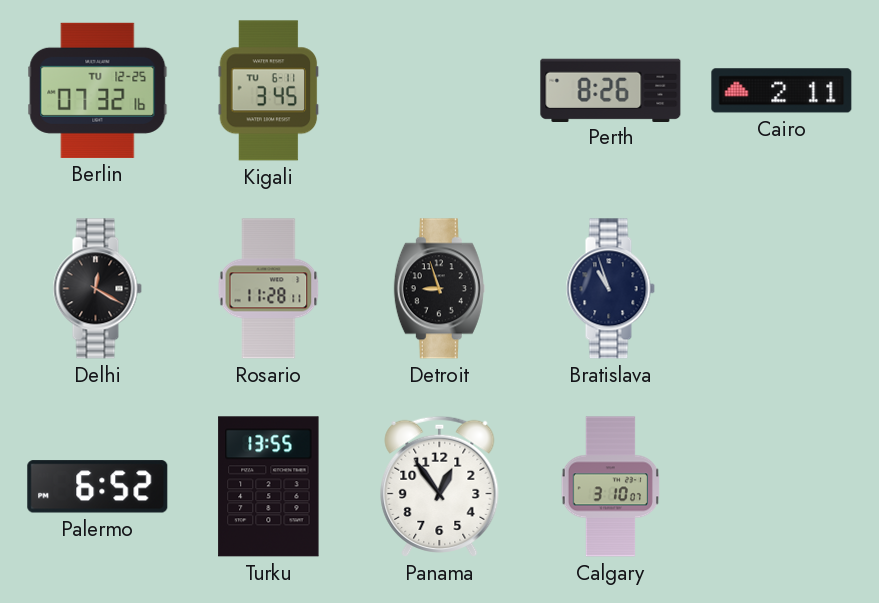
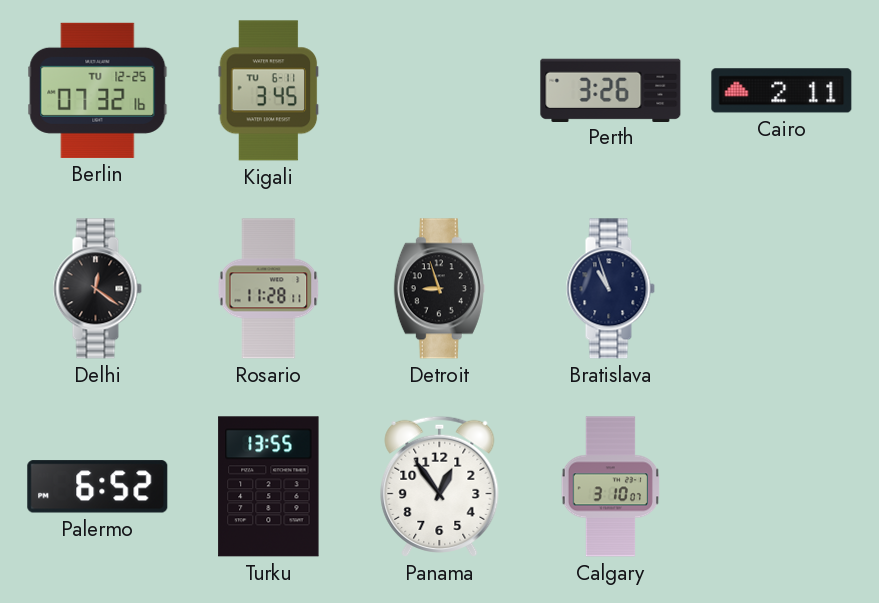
Perth: 8:26 -> 3:26 (611, 90)
Delhi: 12:20 -> 12:21 (97, 289)
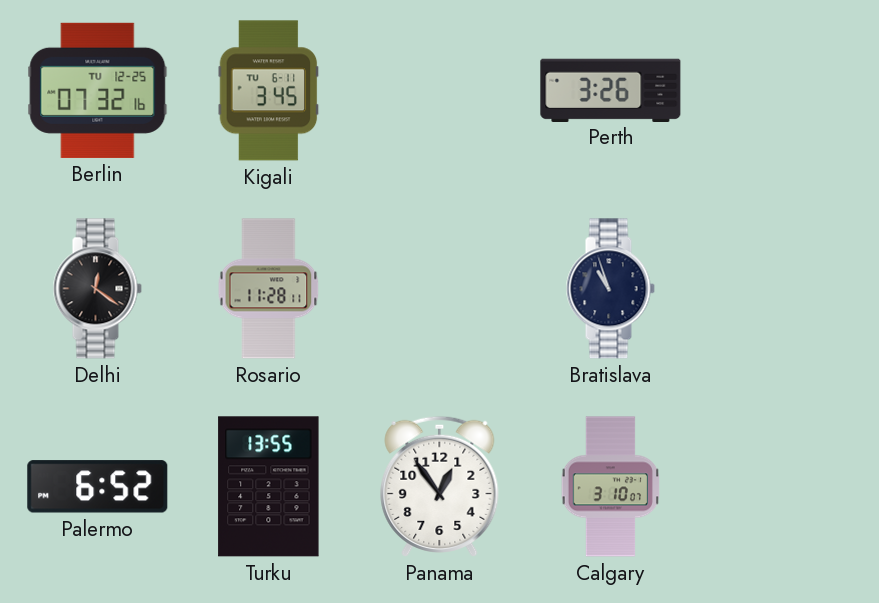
Cairo: 2:11 -> none (782, 91)
Detroit: 8:57 -> none (439, 289)
